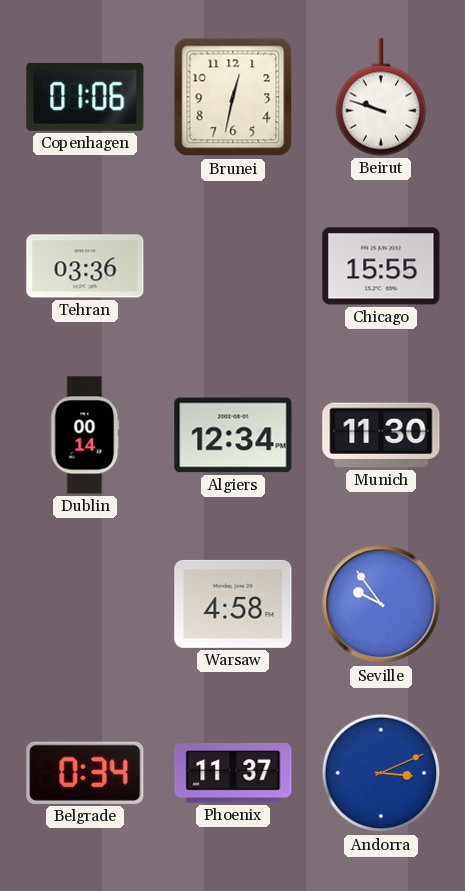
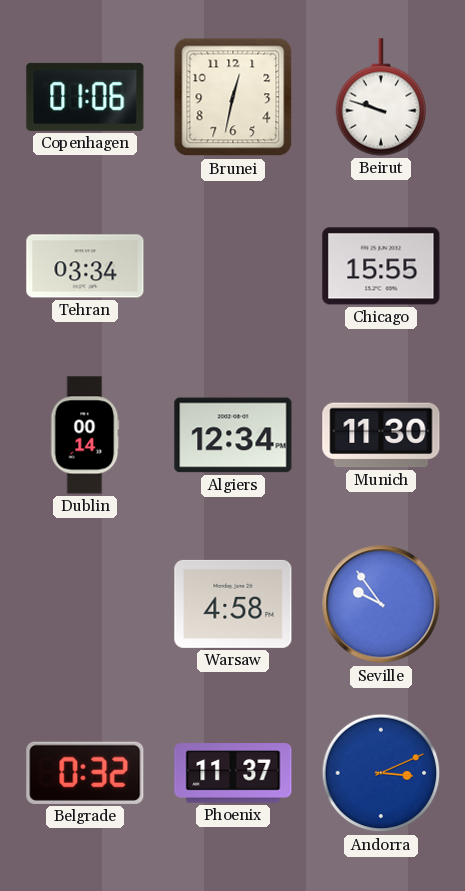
Tehran: 03:36 -> 03:34 (85, 266)
Belgrade: 0:34 -> 0:32 (85, 773)
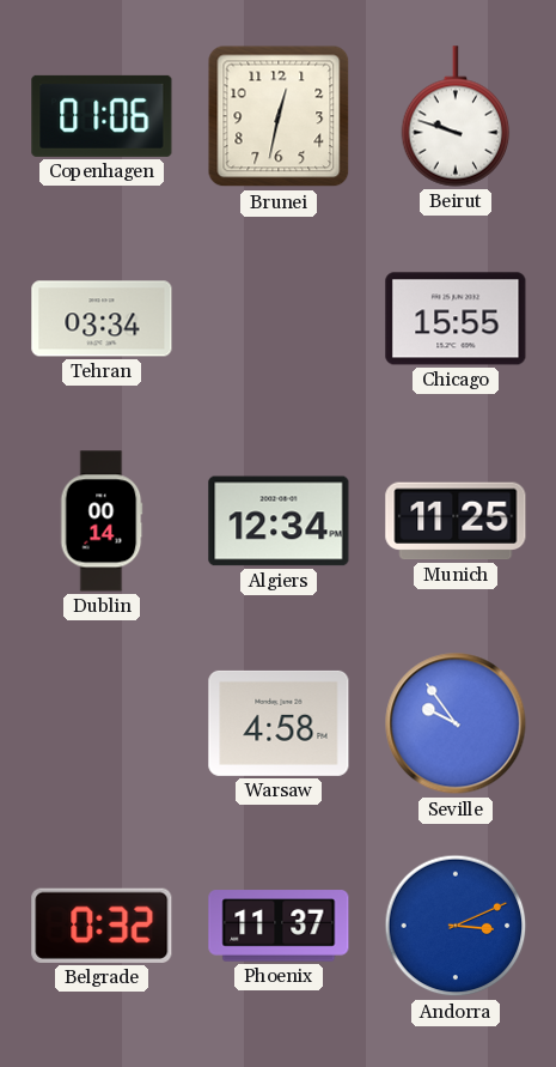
Munich: 11:30 -> 11:25 (456, 521)
